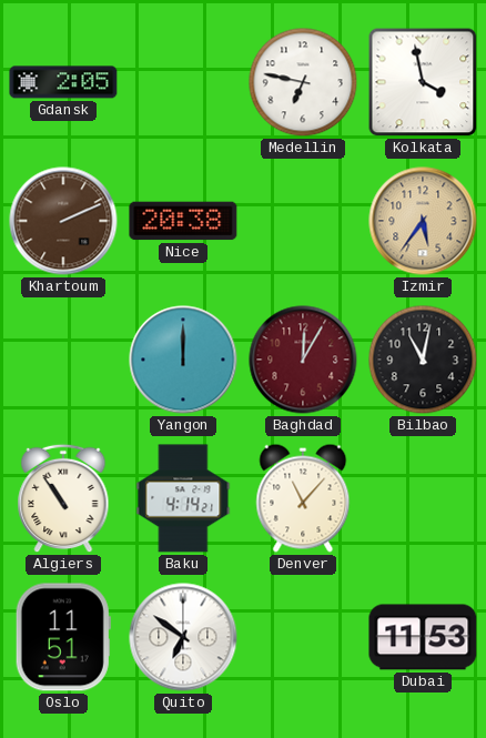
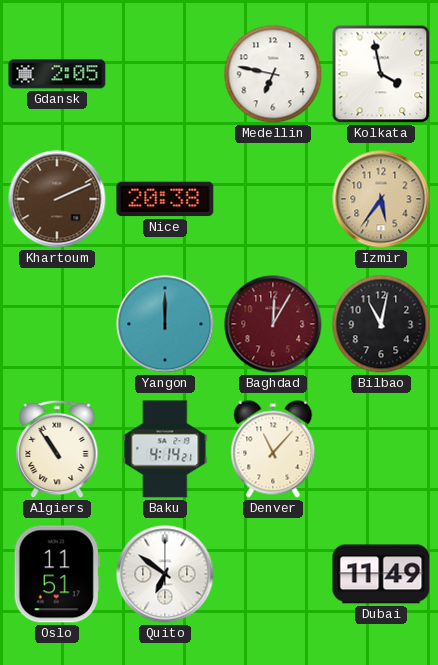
Dubai: 11:53 -> 11:49 (381, 574)
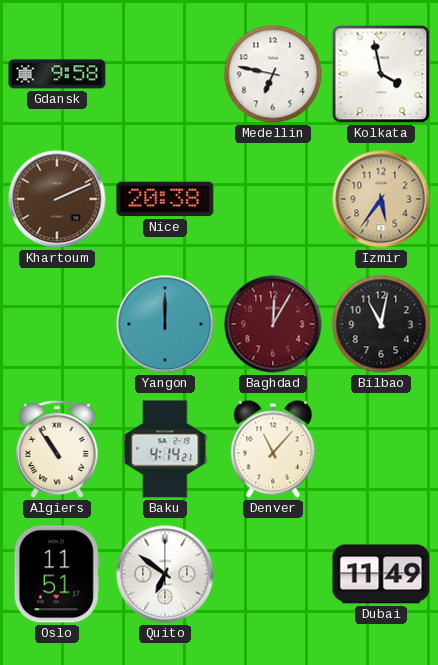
Gdansk: 2:05 -> 9:58 (57, 74)
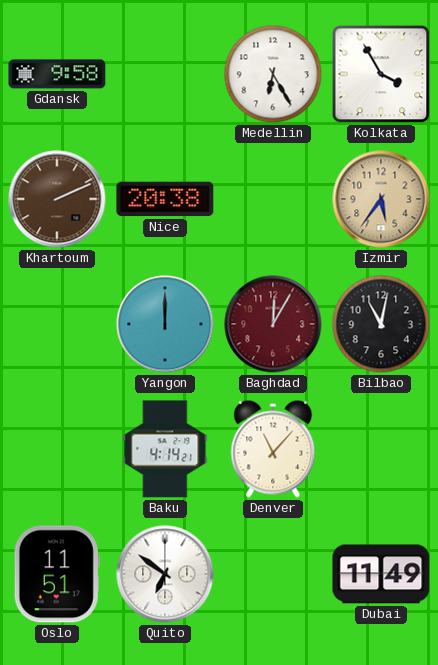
Medellin: 6:47 -> 6:25 (273, 74)
Kolkata: 3:58 -> 3:55 (381, 74)
Algiers: 10:54 -> none (57, 449)
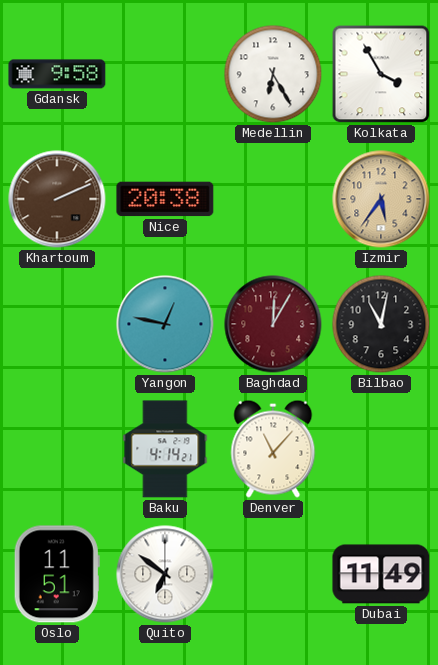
Yangon: 12:00 -> 12:47 (165, 324)
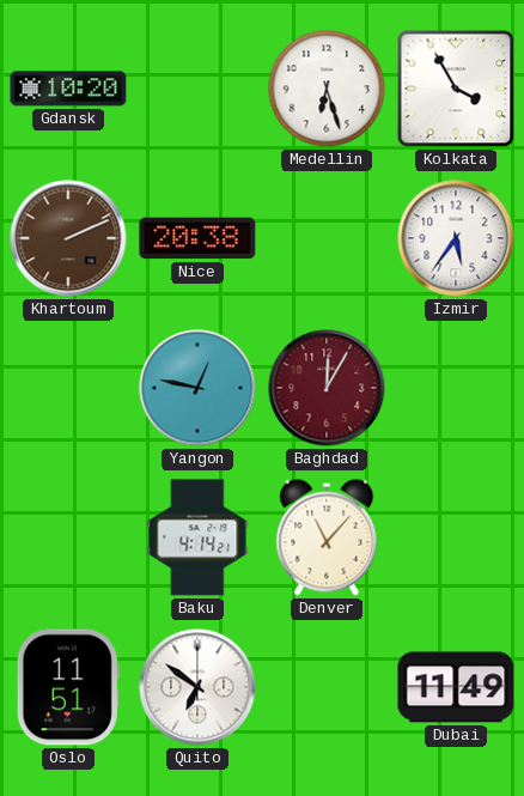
Gdansk: 9:58 -> 10:20 (68, 89)
Medellin: 6:25 -> 6:27 (327, 89)
Izmir dial: champagne -> white (456, 238)
Bilbao: 11:02 -> none (381, 324)
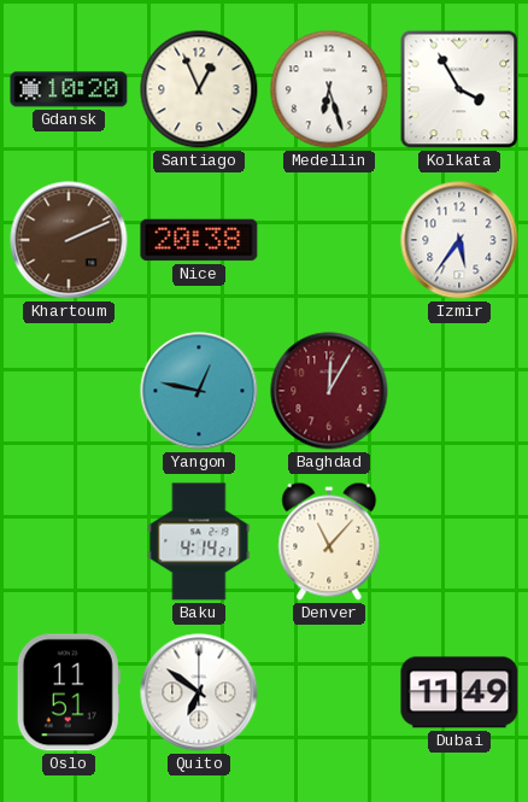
Santiago: none -> 12:56 (199, 89)
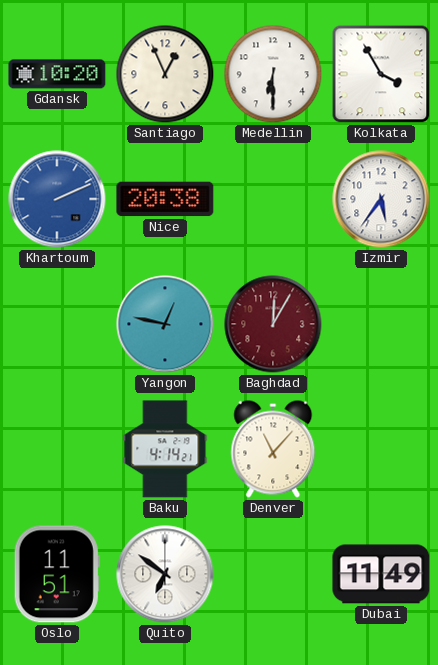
Medellin: 6:27 -> 6:30 (273, 74)
Khartoum dial: brown -> blue (57, 199)
